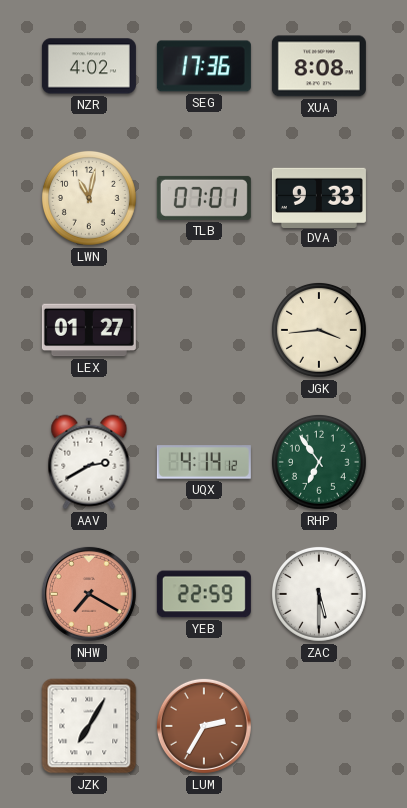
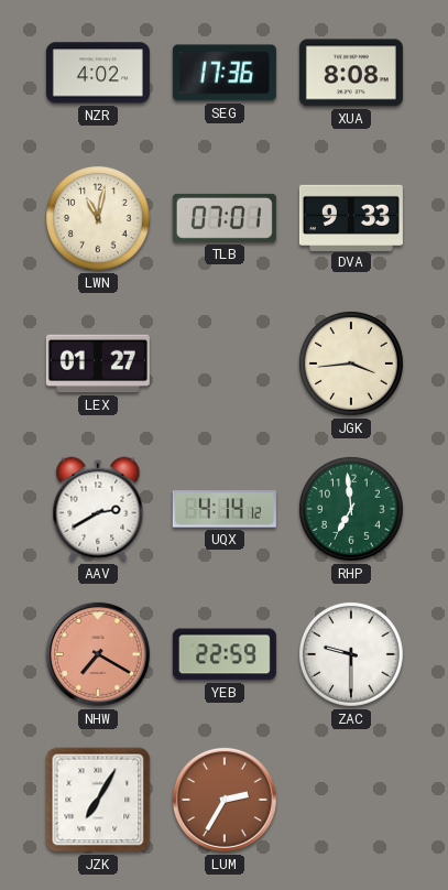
RHP: 6:54 -> 6:59 (351, 509)
ZAC: 5:30 -> 9:30 (351, 654)
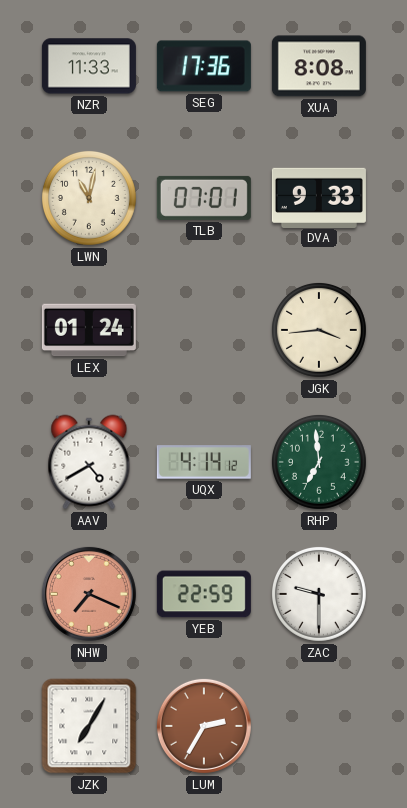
NZR: 4:02 -> 11:33 (89, 66)
LEX: 01:27 -> 01:24 (89, 330)
AAV: 2:40 -> 4:40 (89, 462)
NHW: 7:20 -> 7:19 (89, 594)
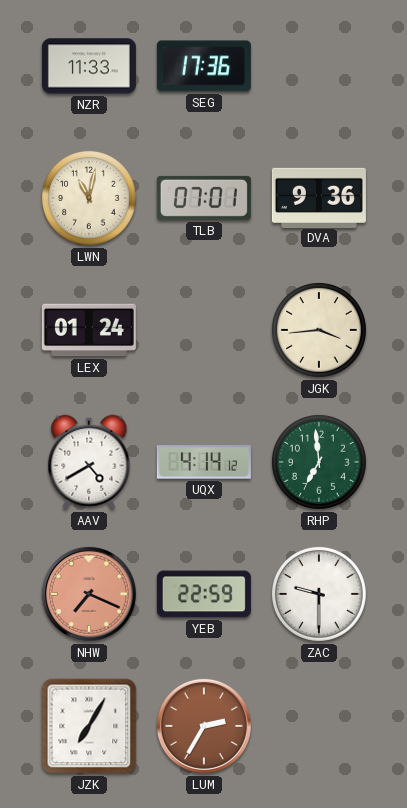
XUA: 8:08 -> none (319, 66)
DVA: 9:33 -> 9:36 (319, 197)
